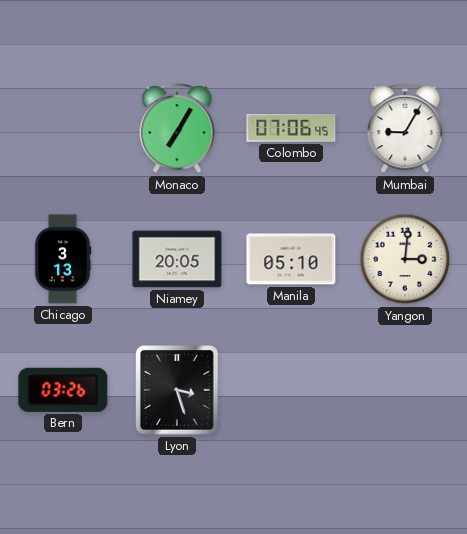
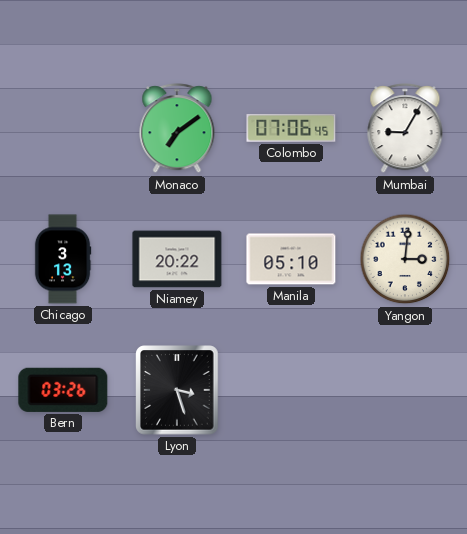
Monaco: 7:05 -> 7:09 (177, 129)
Niamey: 20:05 -> 20:22 (177, 259)
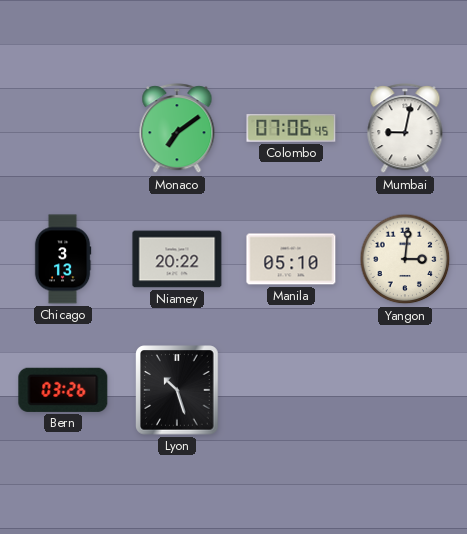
Mumbai: 9:05 -> 9:02 (405, 129)
Lyon: 3:27 -> 10:27 (177, 390)
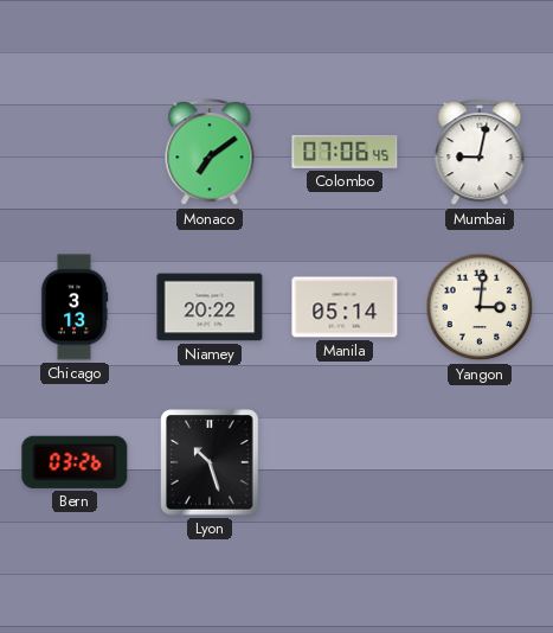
Manila: 05:10 -> 05:14 (345, 307)
